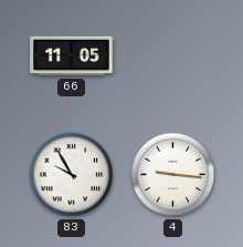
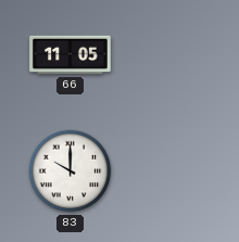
83: 9:55 -> 10:00 (71, 171)
4: 9:16 -> none (173, 175)
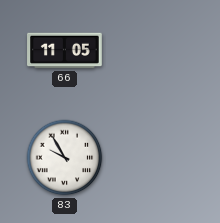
83: 10:00 -> 9:55 (65, 158)
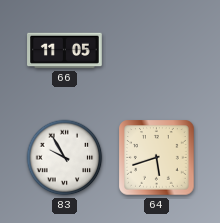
64: none -> 5:42 (157, 158)
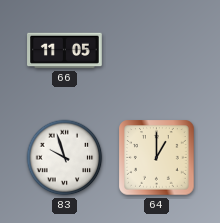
83: 9:55 -> 9:57 (65, 158)
64: 5:42 -> 1:00 (157, 158)
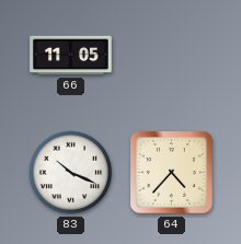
83: 9:57 -> 10:19 (71, 173)
64: 1:00 -> 4:37 (172, 173)
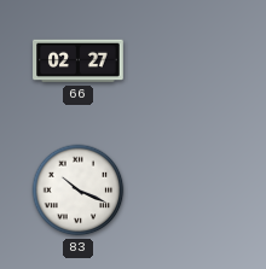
66: 11:05 -> 02:27 (79, 62)
64: 4:37 -> none (172, 173)
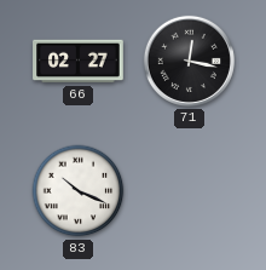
71: none -> 12:17 (189, 61)
